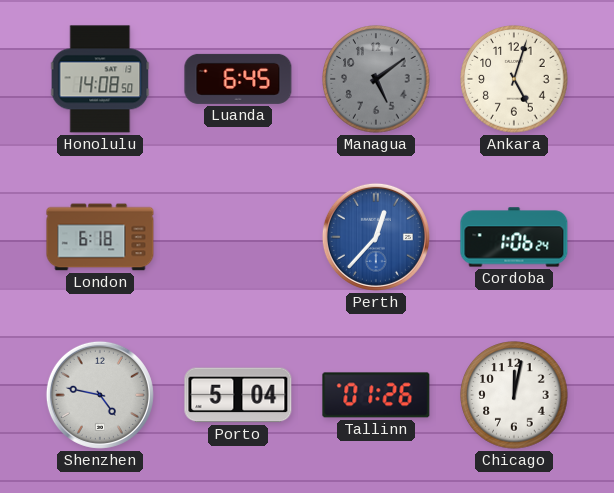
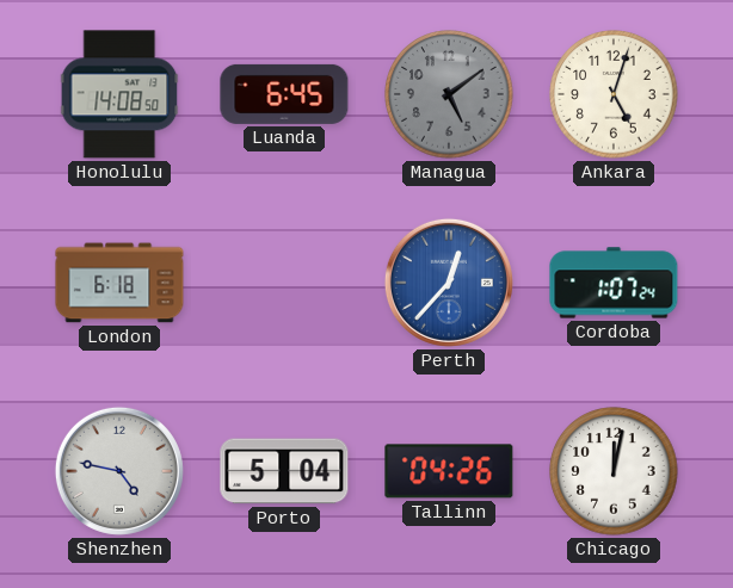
Cordoba: 1:06 -> 1:07 (614, 283)
Tallinn: 01:26 -> 04:26 (449, 471)
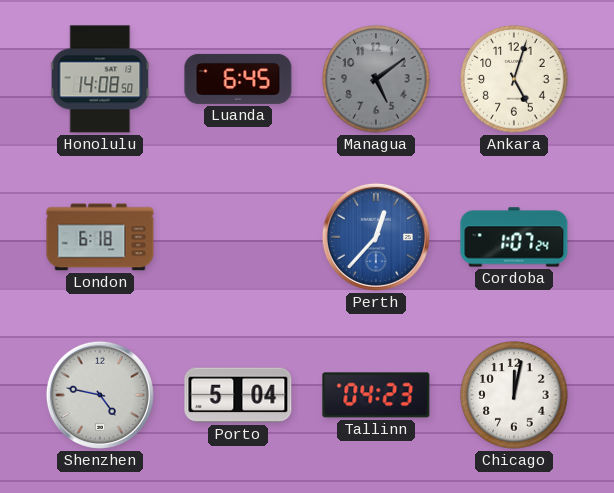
Tallinn: 04:26 -> 04:23 (376, 395)
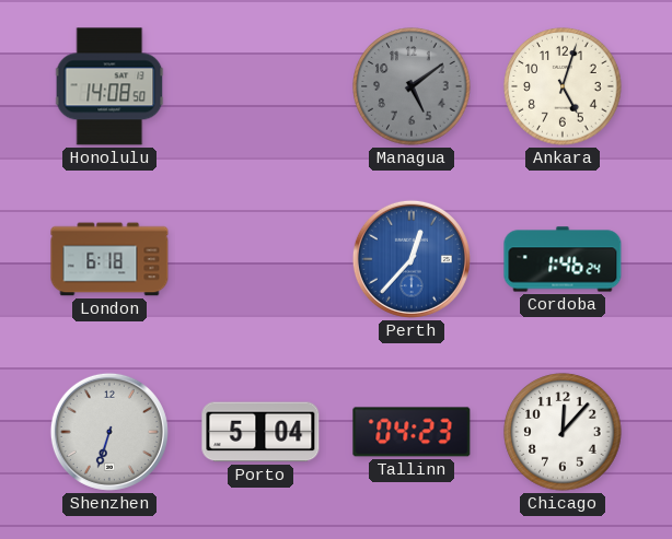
Luanda: 6:45 -> none (238, 79)
Cordoba: 1:07 -> 1:46 (563, 259)
Shenzhen: 4:47 -> 6:33 (109, 432)
Chicago: 12:02 -> 12:07 (563, 432)
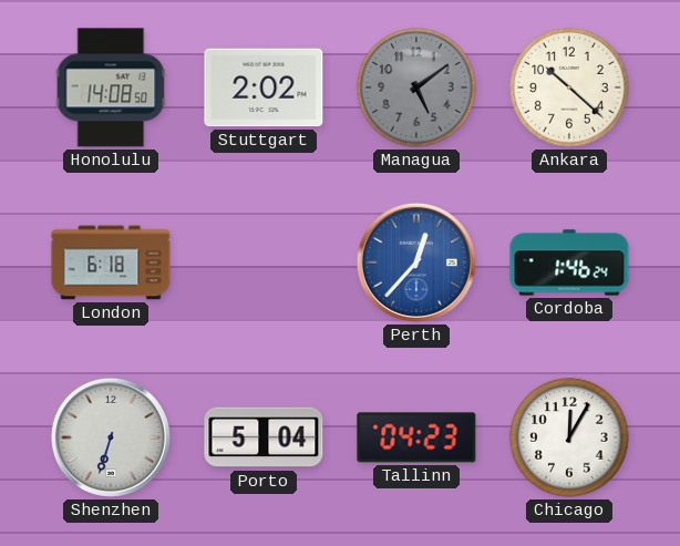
Stuttgart: none -> 2:02 (264, 87)
Ankara: 5:03 -> 10:22 (569, 87)
Chicago: 12:07 -> 12:05 (569, 437)
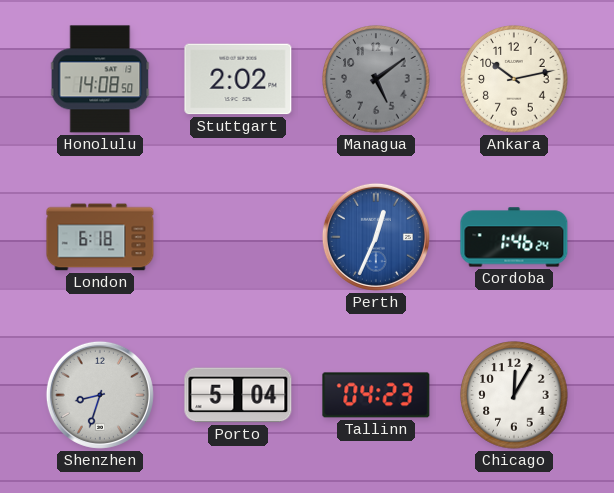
Ankara: 10:22 -> 10:13 (514, 79)
Perth: 12:37 -> 12:34 (376, 237)
Shenzhen: 6:33 -> 8:33 (100, 395)
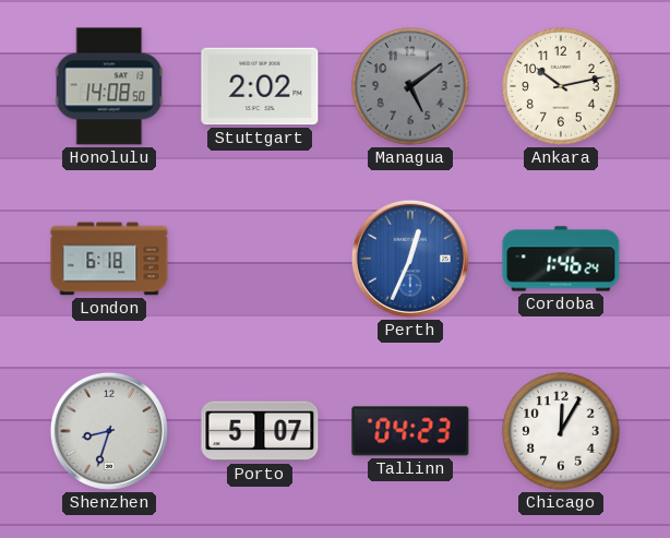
Porto: 5:04 -> 5:07 (260, 431)
